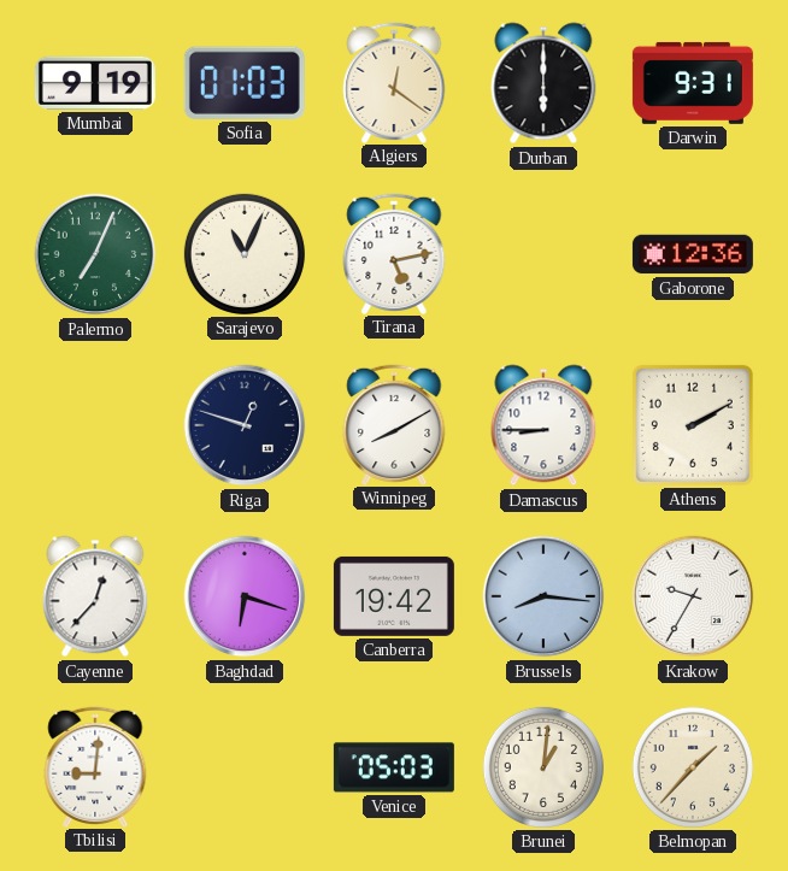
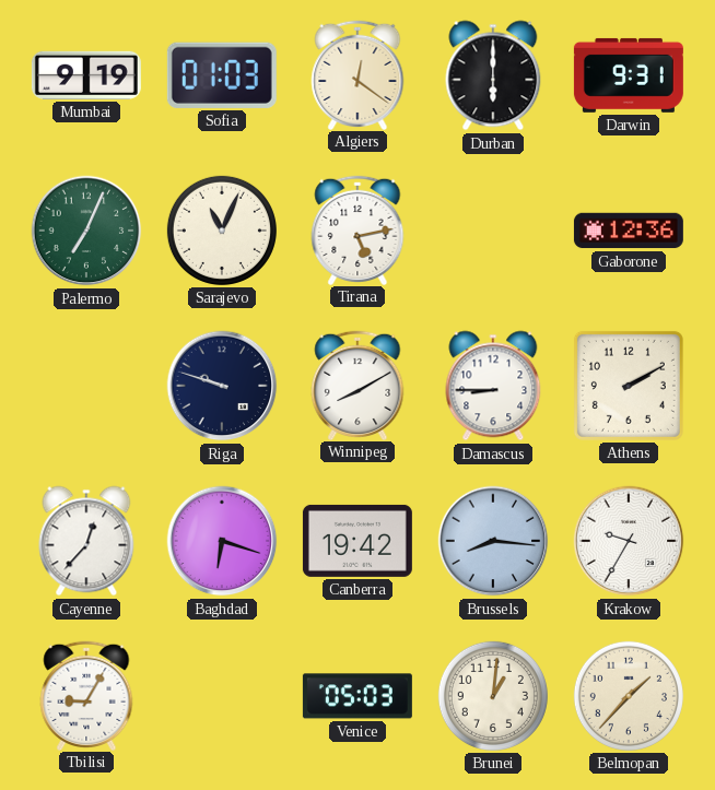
Riga: 12:48 -> 9:48 (222, 386)
Tbilisi: 9:01 -> 9:05 (86, 695)
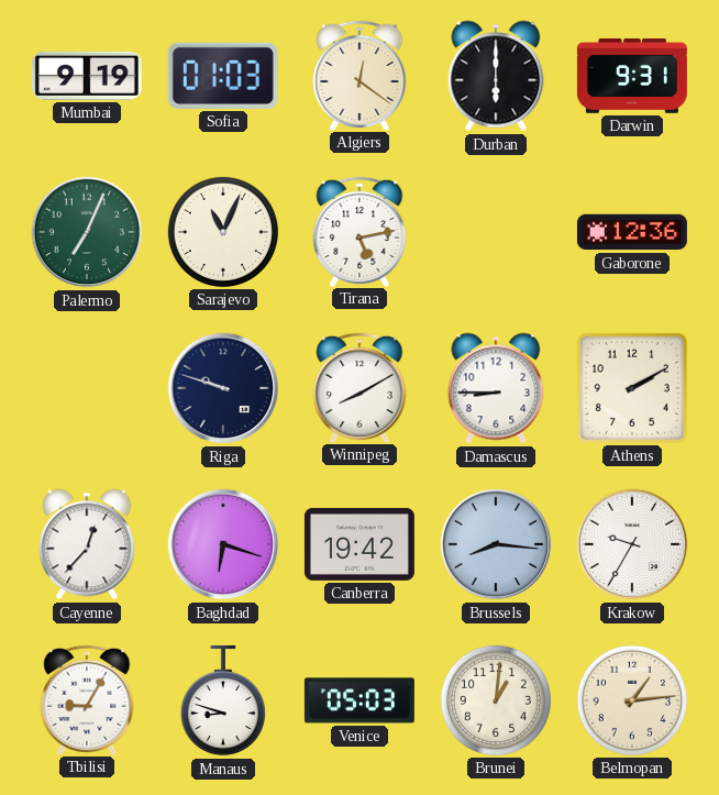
Manaus: none -> 8:48 (223, 700)
Belmopan: 1:37 -> 1:14 (632, 700)
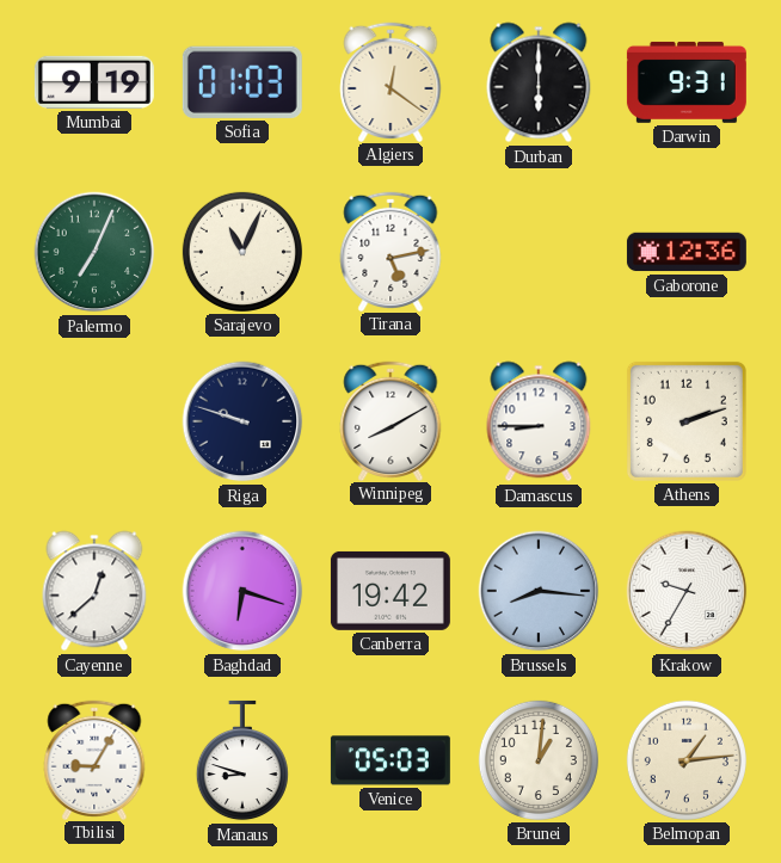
Athens: 2:10 -> 2:12 (687, 421)
Cayenne: 12:37 -> 12:38 (94, 591)
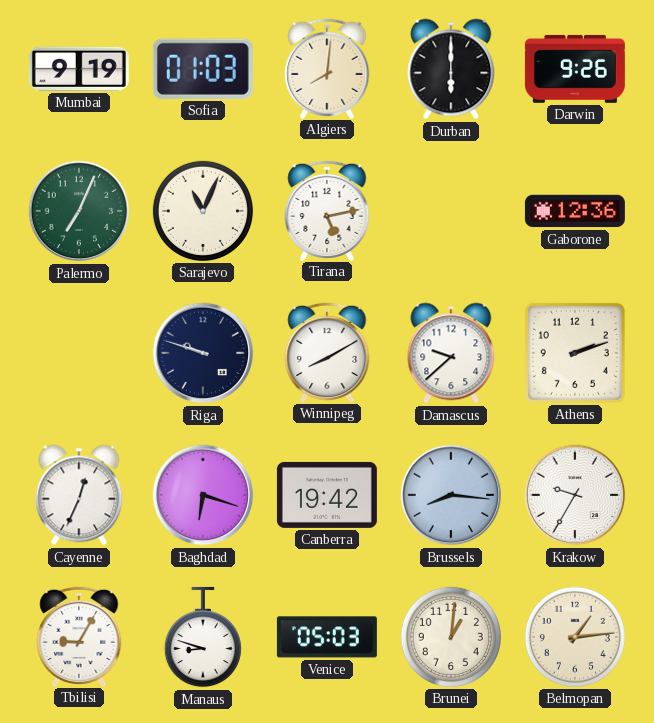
Algiers: 12:21 -> 8:01 (327, 68)
Darwin: 9:31 -> 9:26 (575, 69)
Damascus: 8:45 -> 9:38 (451, 353)
Cayenne: 12:38 -> 12:34 (79, 495)
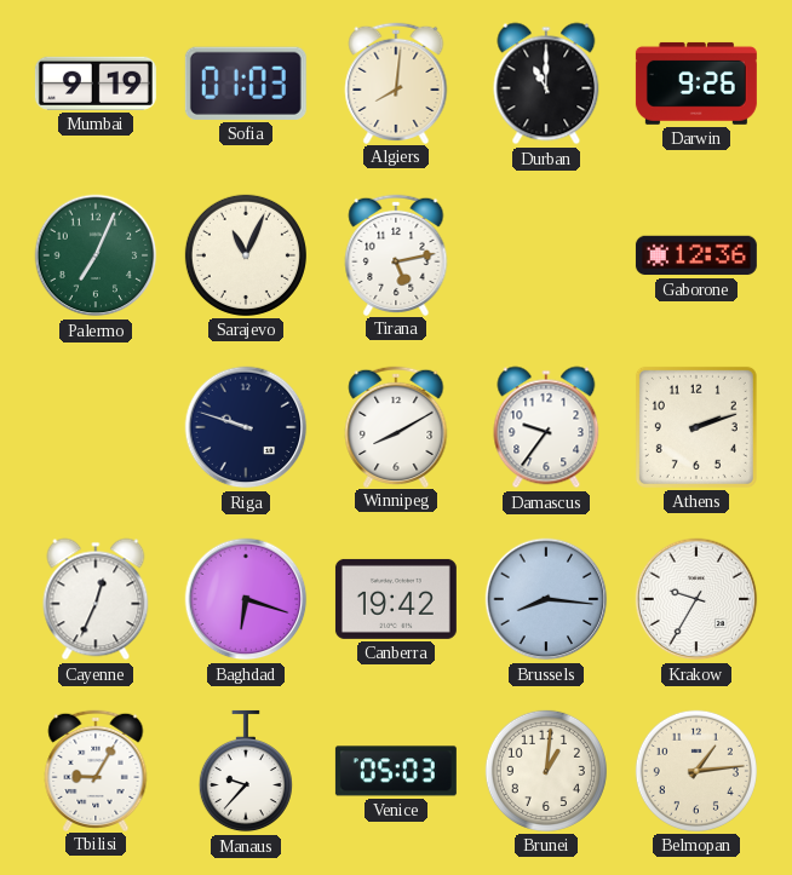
Durban: 6:00 -> 11:00 (546, 84)
Damascus: 9:38 -> 9:36 (546, 427)
Manaus: 8:48 -> 9:37 (246, 771)
